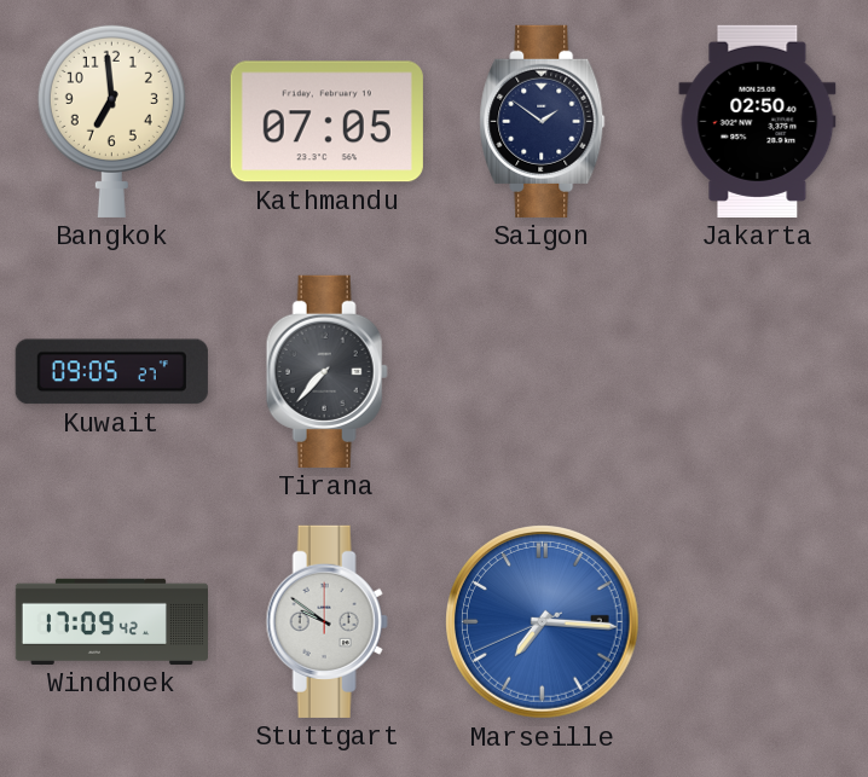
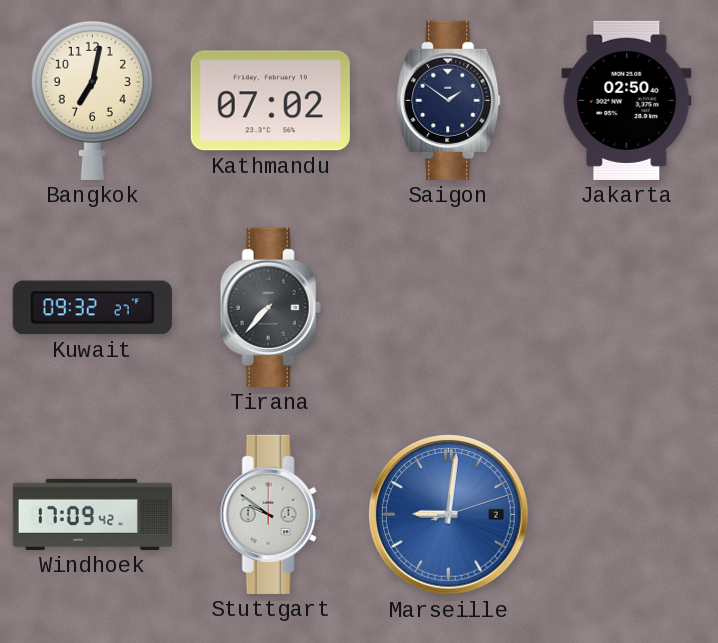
Bangkok: 6:59 -> 7:02 (92, 100)
Kathmandu: 07:05 -> 07:02 (270, 101)
Kuwait: 09:05 -> 09:32 (92, 308)
Marseille: 7:15 -> 9:01 (449, 515)
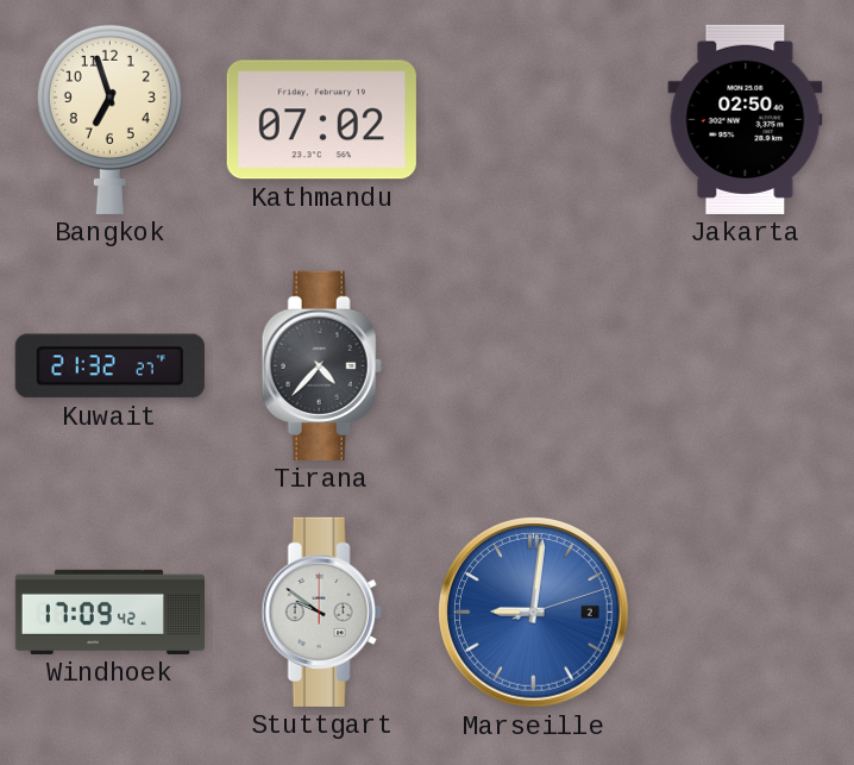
Bangkok: 7:02 -> 6:57 (109, 119)
Saigon: 1:51 -> none (449, 100)
Kuwait: 09:32 -> 21:32 (109, 366)
Tirana: 7:37 -> 4:37 (321, 365)
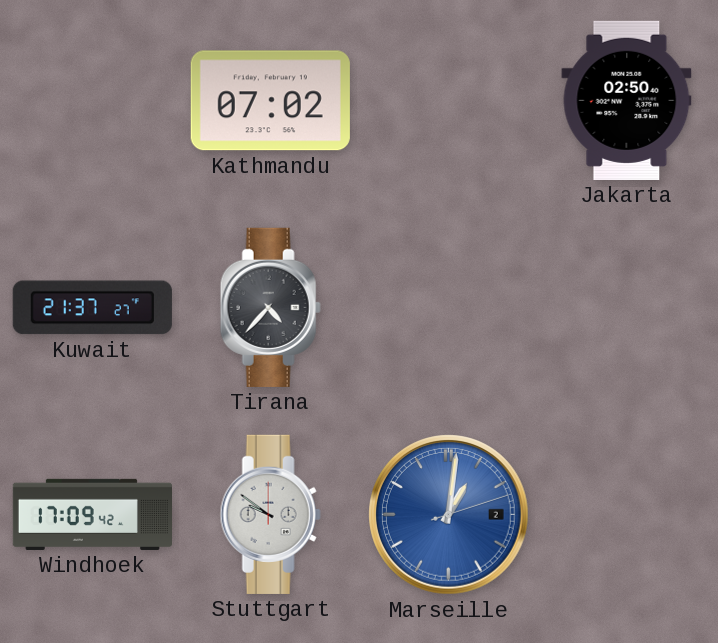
Bangkok: 6:57 -> none (109, 119)
Kuwait: 21:32 -> 21:37 (92, 308)
Marseille: 9:01 -> 1:01 (449, 515)
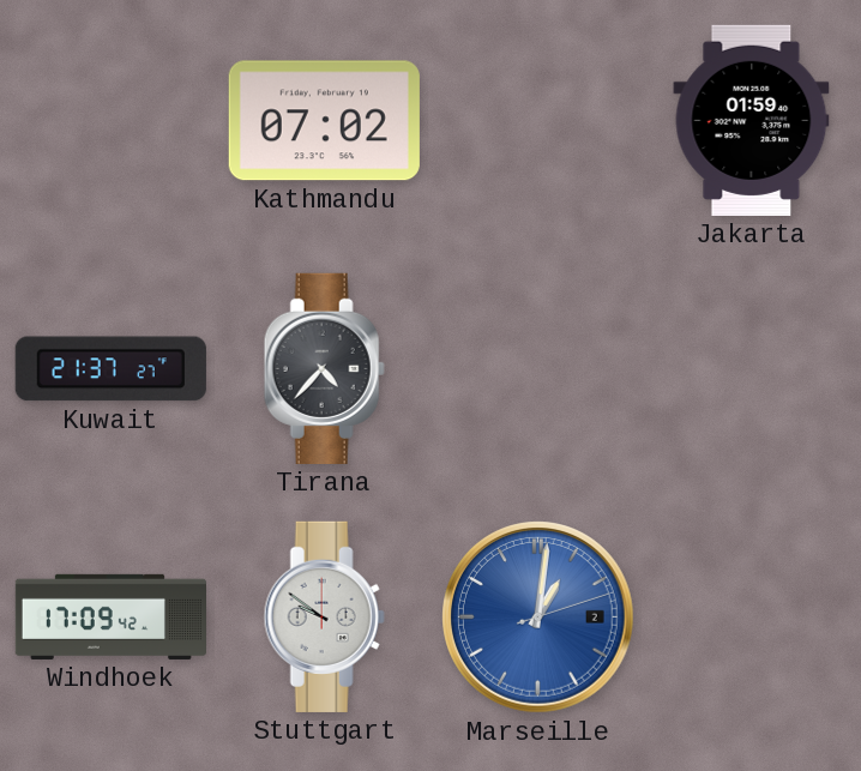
Jakarta: 02:50 -> 01:59 (752, 120)
